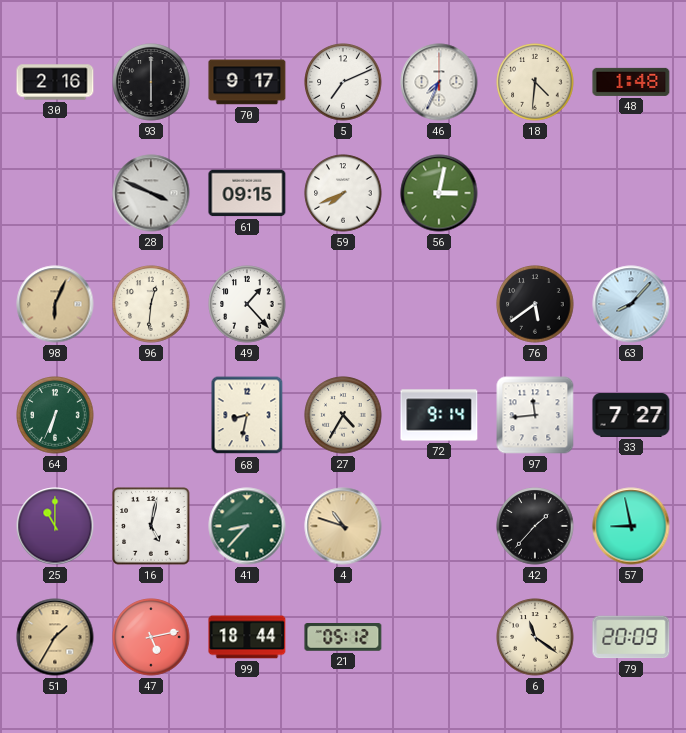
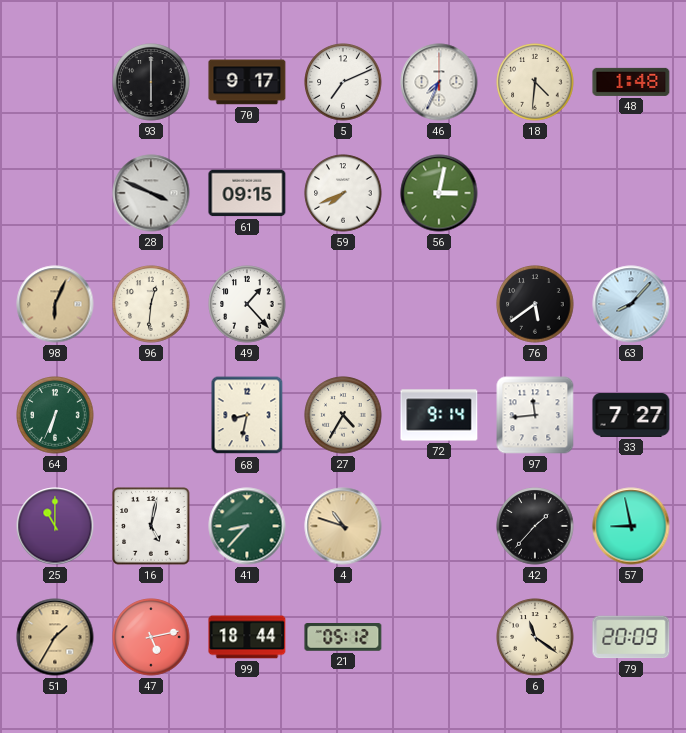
30: 2:16 -> none (55, 82)
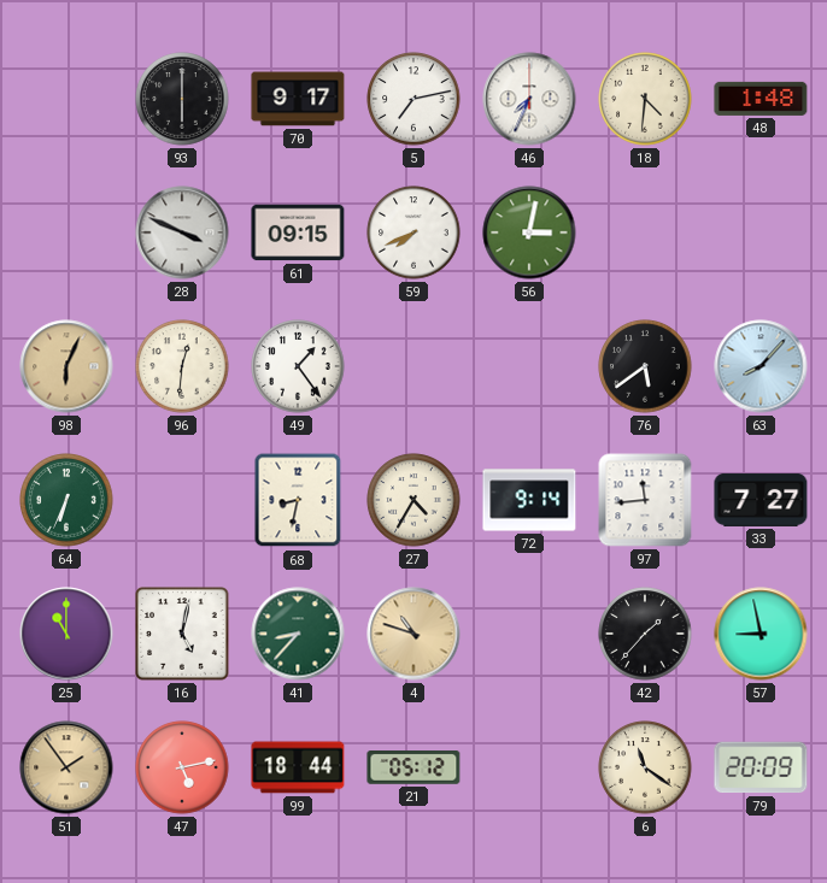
5: 7:11 -> 7:13 (413, 99)
49: 1:23 -> 1:24 (298, 366)
51: 1:35 -> 1:54 (66, 767)
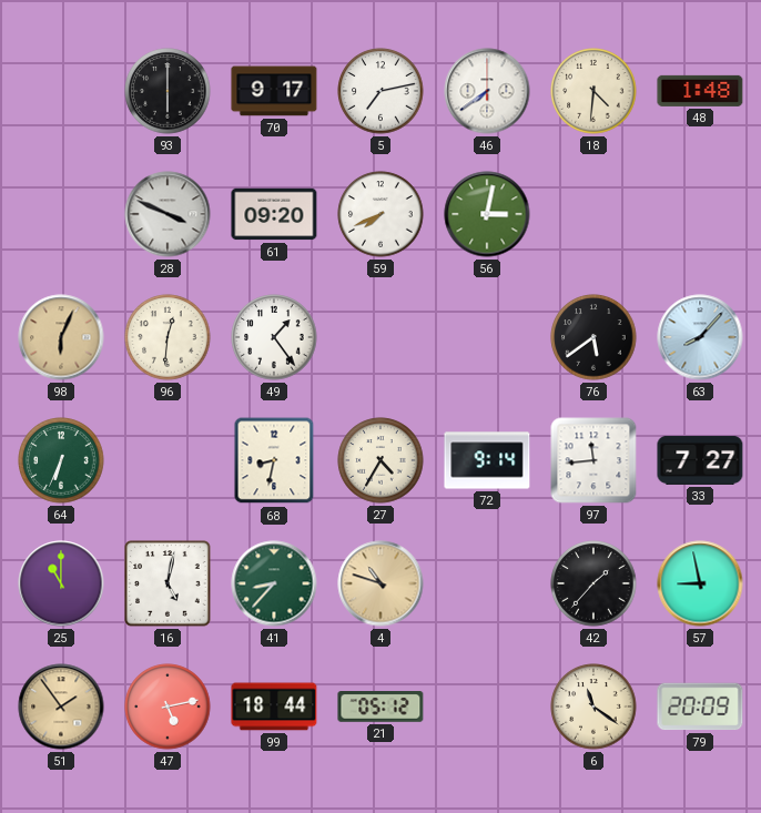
46: 7:34 -> 7:39 (487, 91)
61: 09:15 -> 09:20 (274, 214)
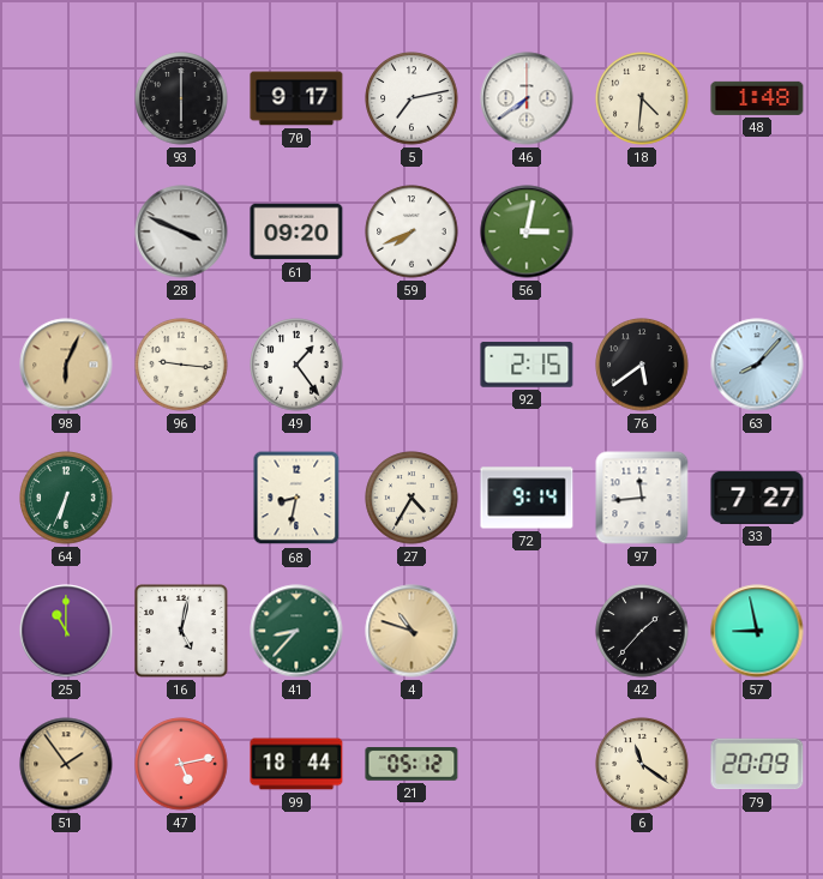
96: 12:31 -> 9:16 (181, 365)
92: none -> 2:15 (527, 365)
